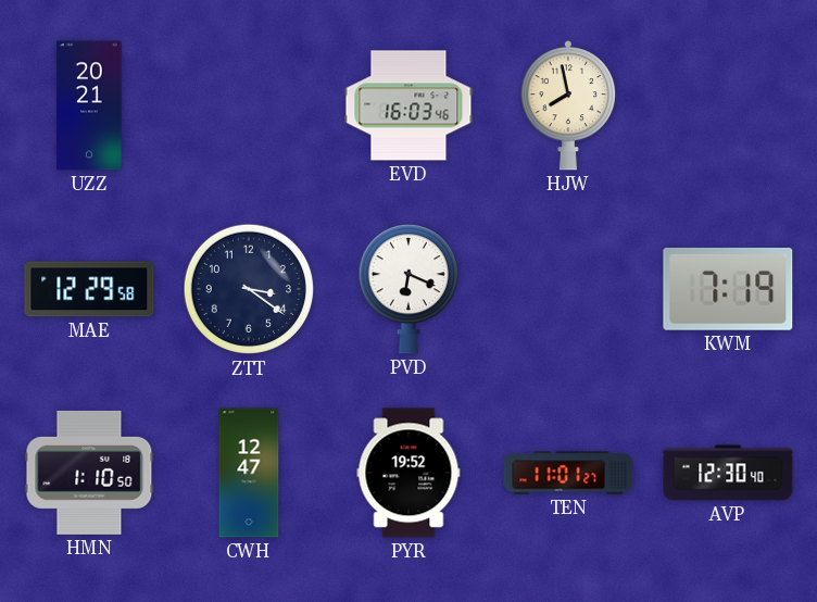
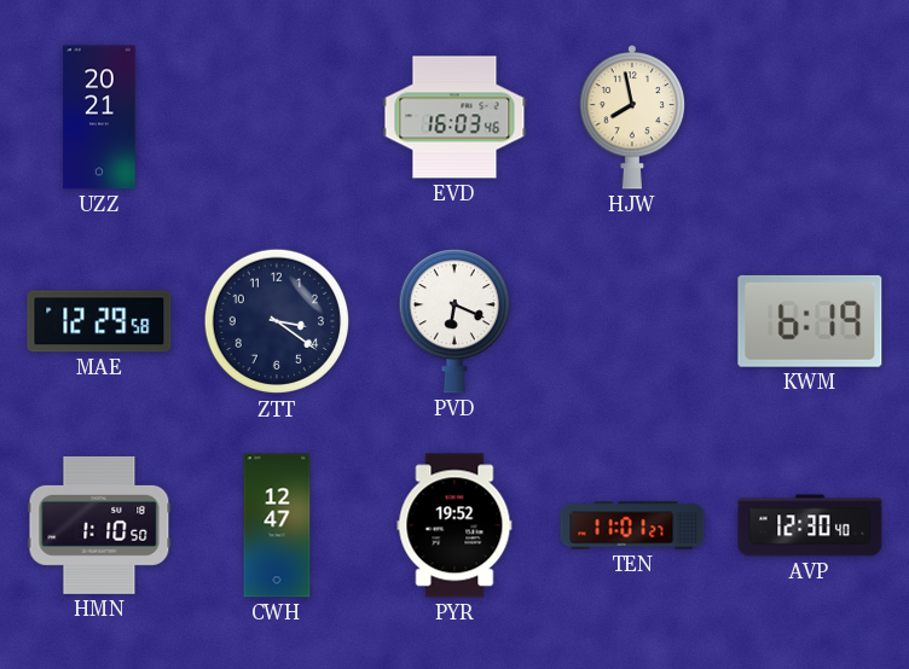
KWM: 7:19 -> 6:19 (810, 321)
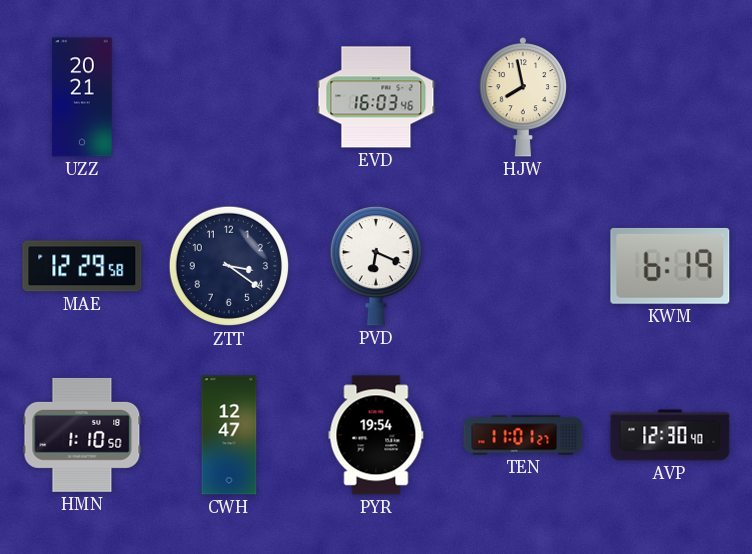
PYR: 19:52 -> 19:54 (376, 435)
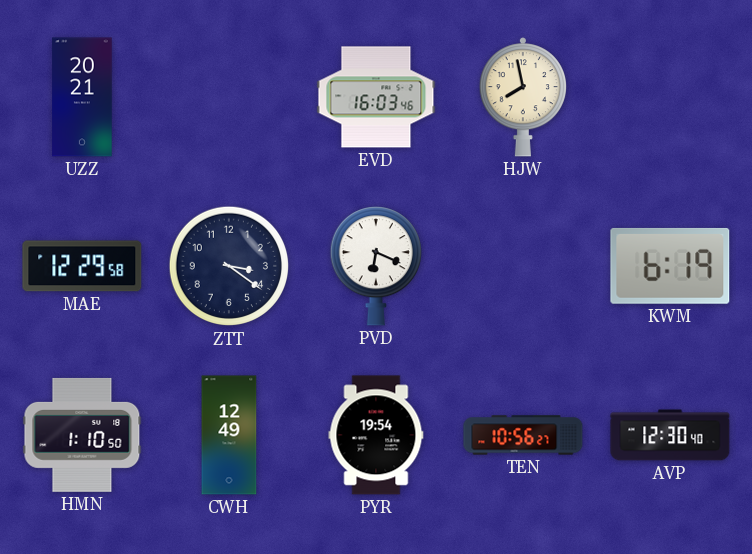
CWH: 12:47 -> 12:49 (229, 435)
TEN: 11:01 -> 10:56 (523, 435)
